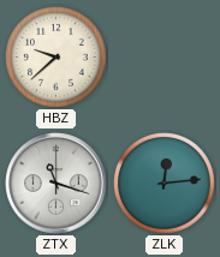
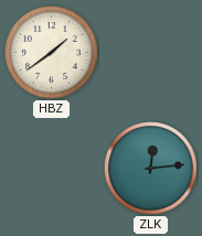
HBZ: 9:38 -> 1:39 (52, 53)
ZTX: 11:18 -> none (57, 184)
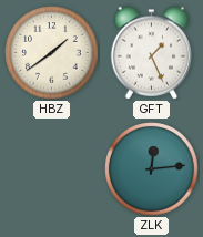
GFT: none -> 1:26 (152, 53)
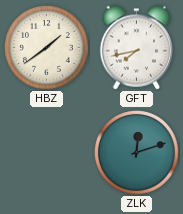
GFT: 1:26 -> 7:43 (137, 48)
ZLK: 12:14 -> 12:12 (137, 153)
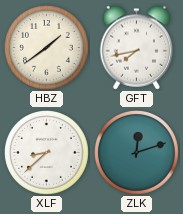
XLF: none -> 8:38 (47, 153)
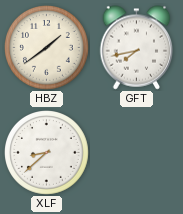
ZLK: 12:12 -> none (137, 153)
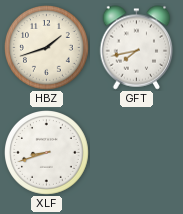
HBZ: 1:39 -> 1:42 (47, 48)
XLF: 8:38 -> 8:42 (47, 153)
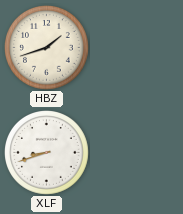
GFT: 7:43 -> none (137, 48)
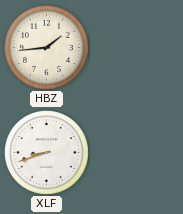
HBZ: 1:42 -> 1:44 (47, 48)
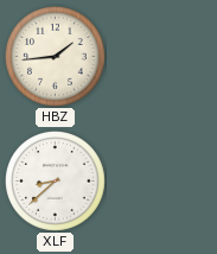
XLF: 8:42 -> 8:38 (56, 182)
